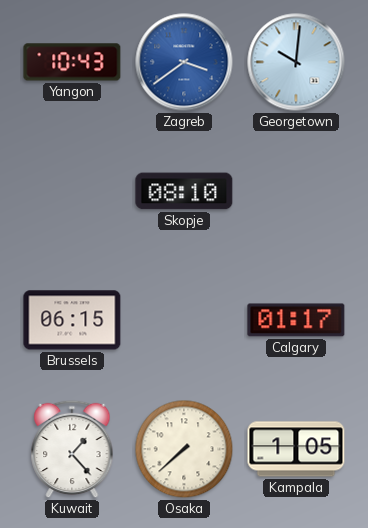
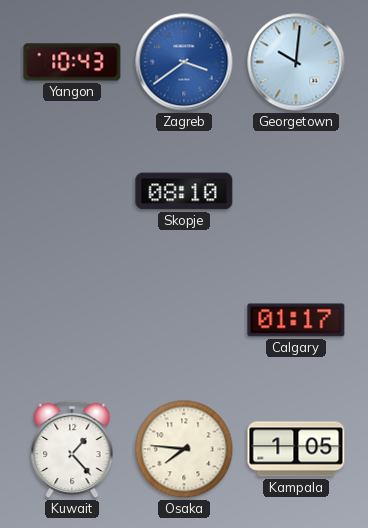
Brussels: 06:15 -> none (72, 320)
Osaka: 7:38 -> 7:46 (184, 449)
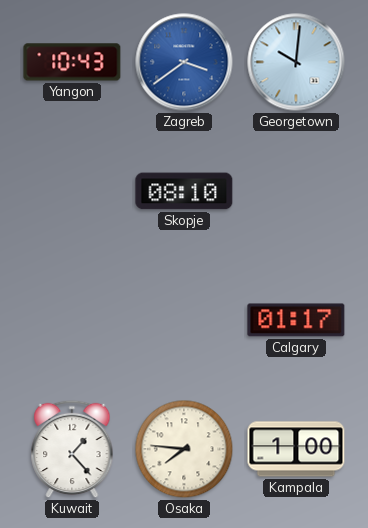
Kampala: 1:05 -> 1:00 (296, 449)
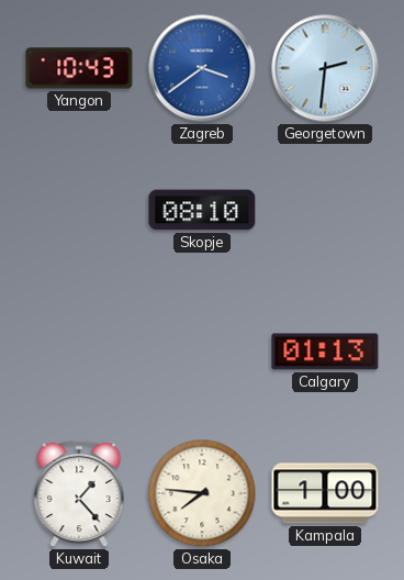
Georgetown: 10:01 -> 2:31 (325, 68)
Calgary: 01:17 -> 01:13 (325, 352)
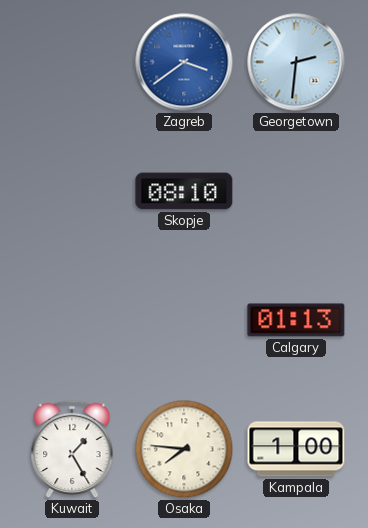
Yangon: 10:43 -> none (79, 68)
Kuwait: 1:23 -> 1:25 (72, 449)
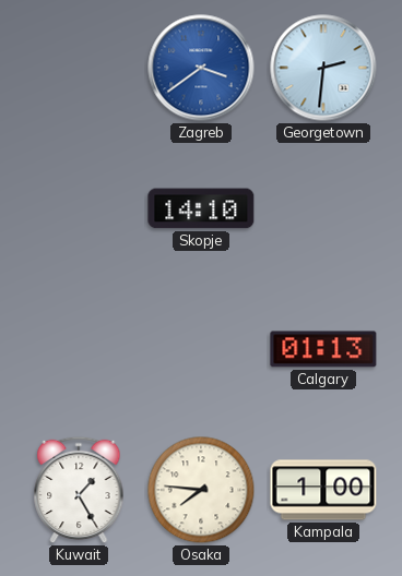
Skopje: 08:10 -> 14:10 (201, 208)
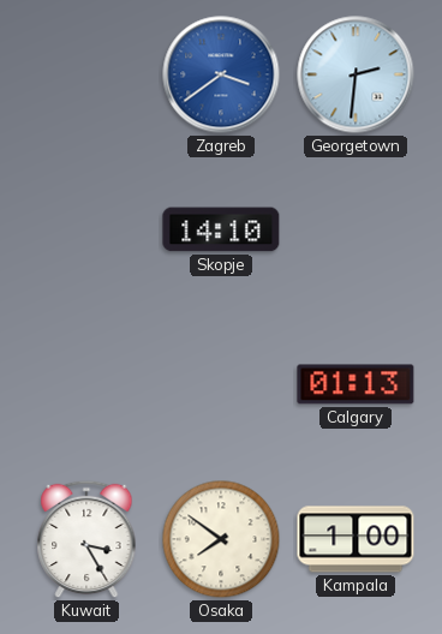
Kuwait: 1:25 -> 3:25 (86, 539)
Osaka: 7:46 -> 7:51 (221, 539)
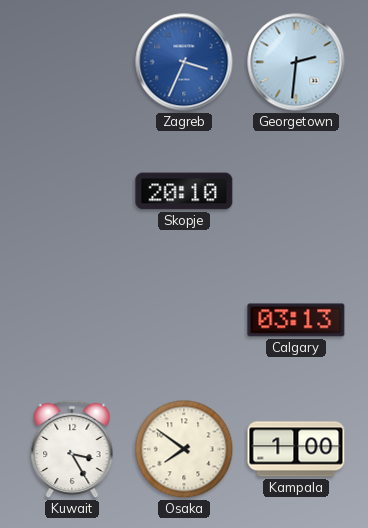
Zagreb: 3:39 -> 3:34 (184, 62)
Skopje: 14:10 -> 20:10 (184, 191)
Calgary: 01:13 -> 03:13 (296, 320)
